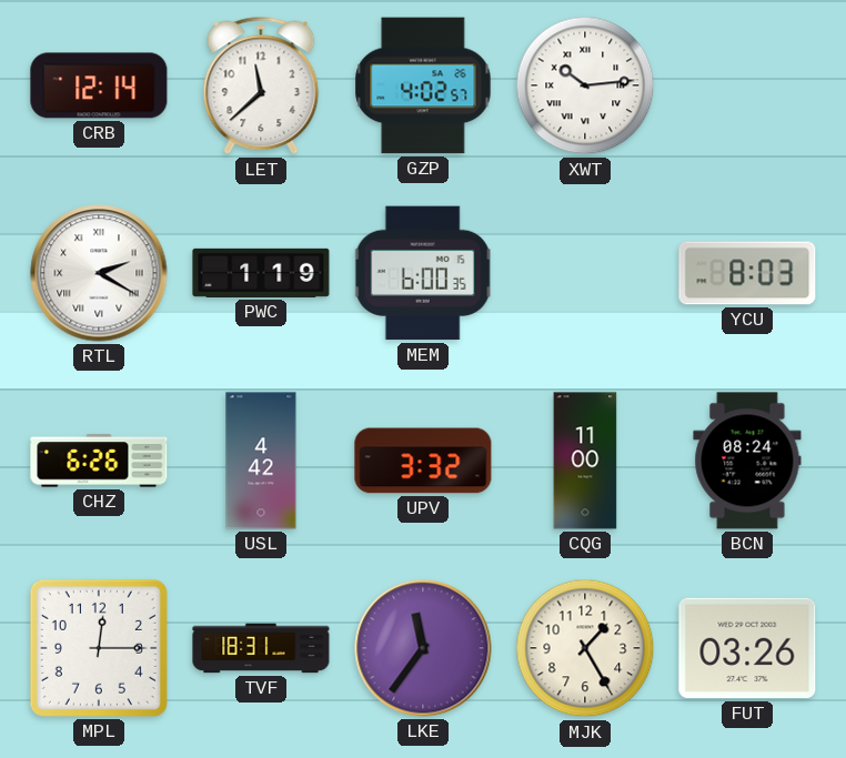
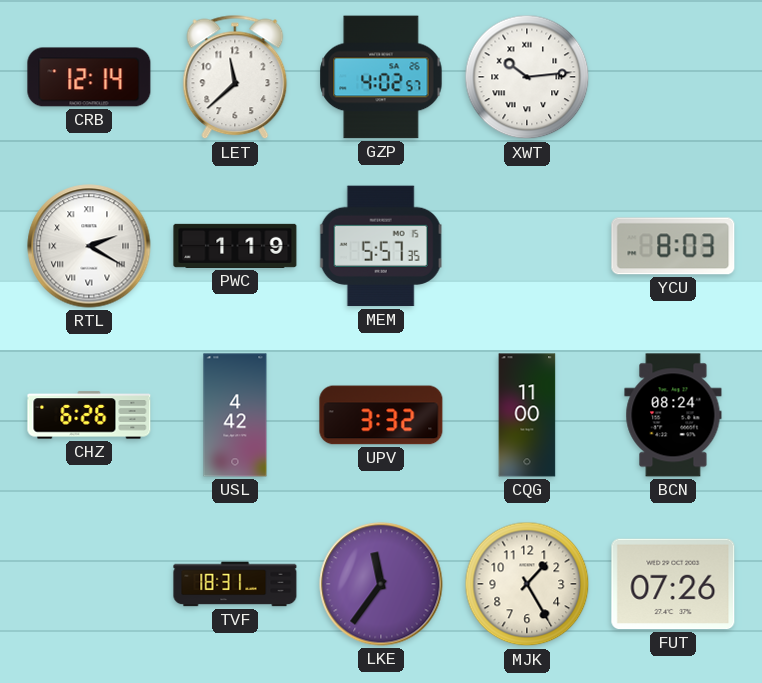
MEM: 6:00 -> 5:57 (381, 246)
MPL: 12:15 -> none (99, 648)
FUT: 03:26 -> 07:26 (673, 584)
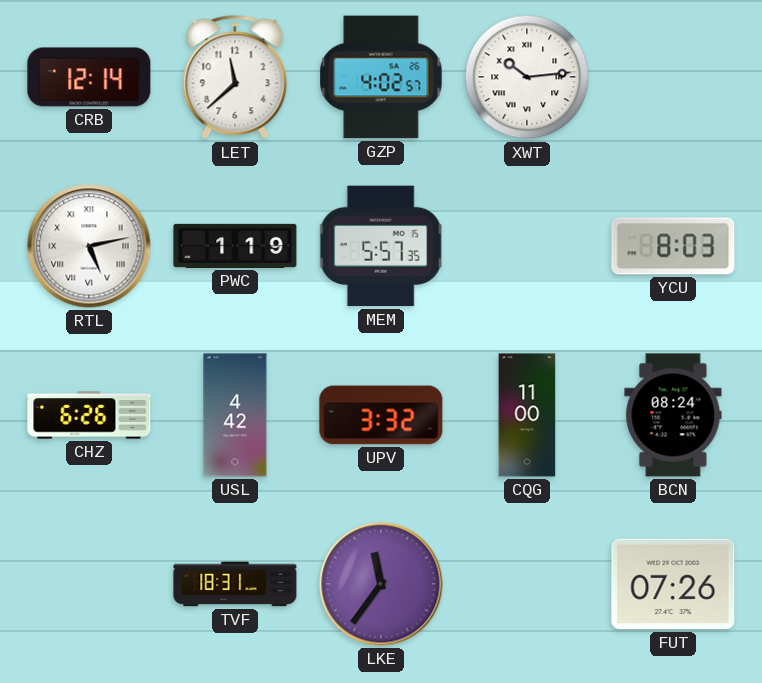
RTL: 2:20 -> 5:13 (89, 246)
MJK: 1:25 -> none (527, 584)
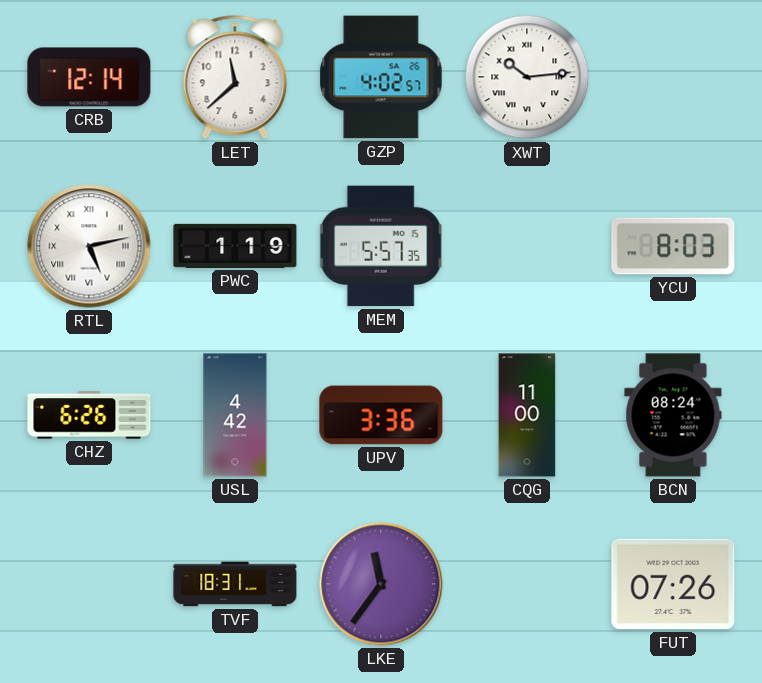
UPV: 3:32 -> 3:36 (381, 415)
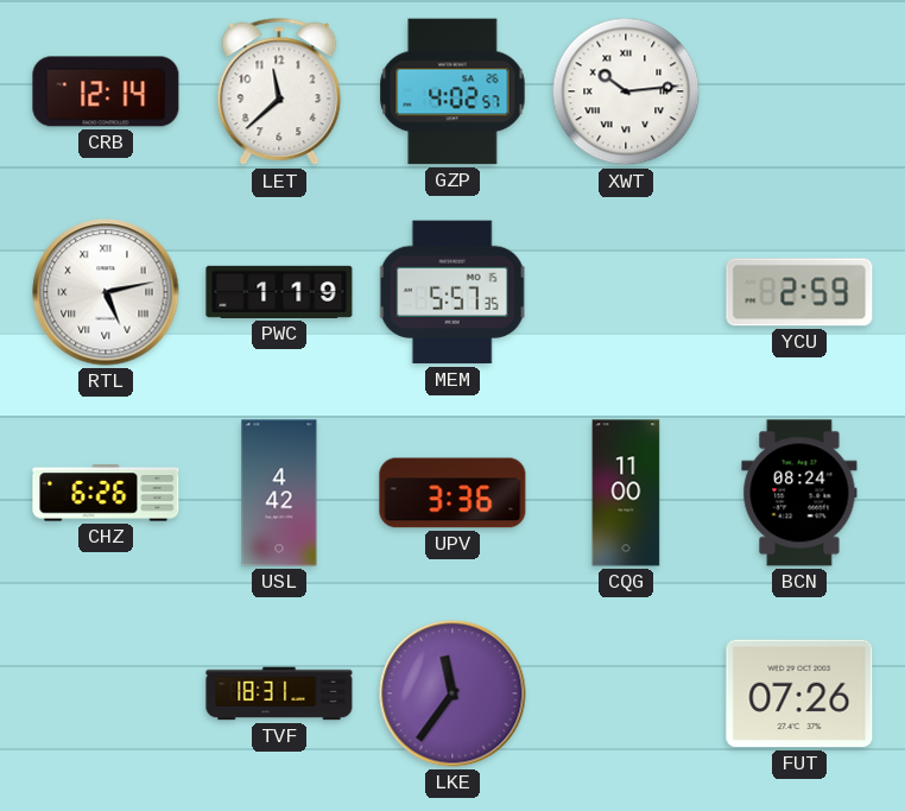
YCU: 8:03 -> 2:59 (799, 292)
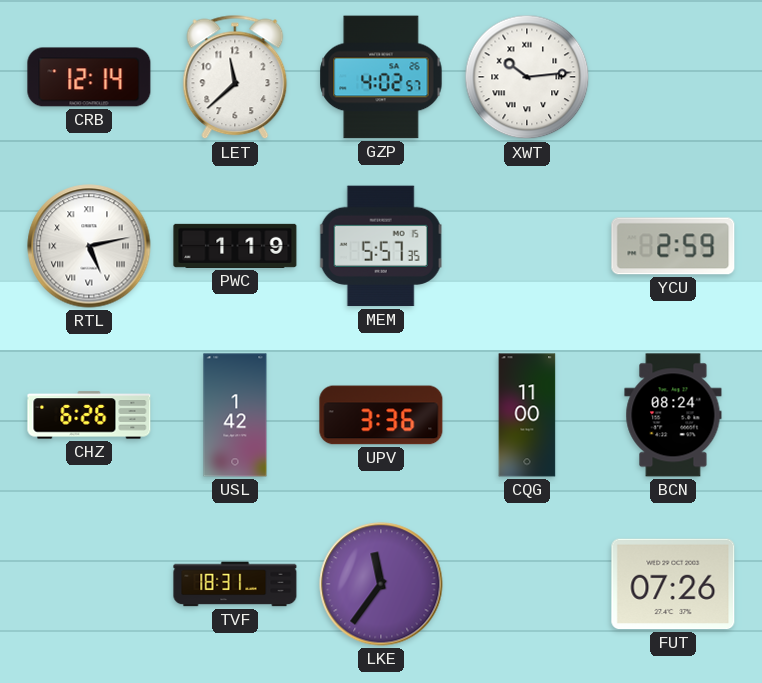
USL: 4:42 -> 1:42 (235, 415)
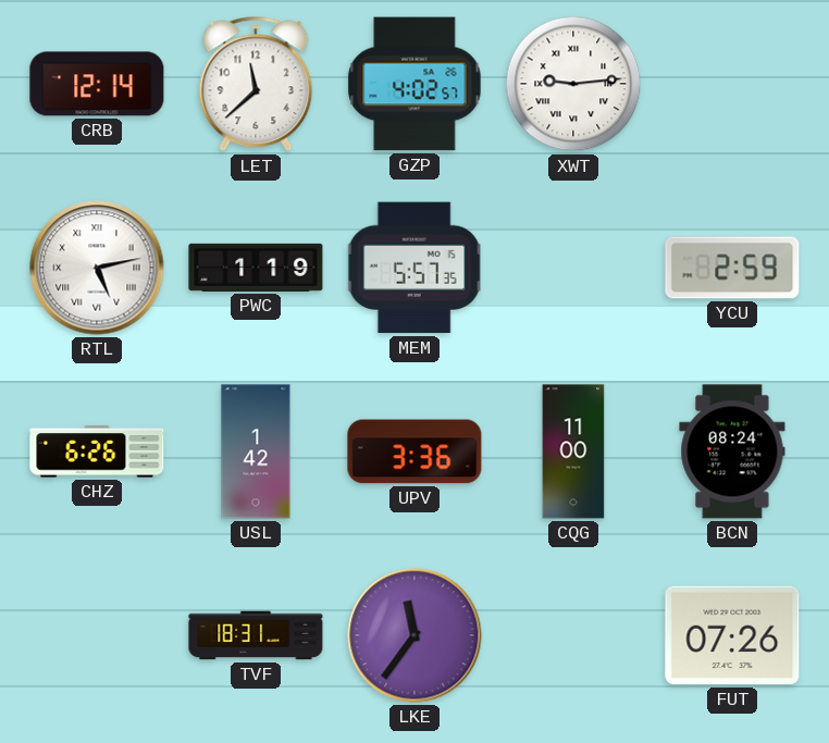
XWT: 10:14 -> 9:14 (573, 84)
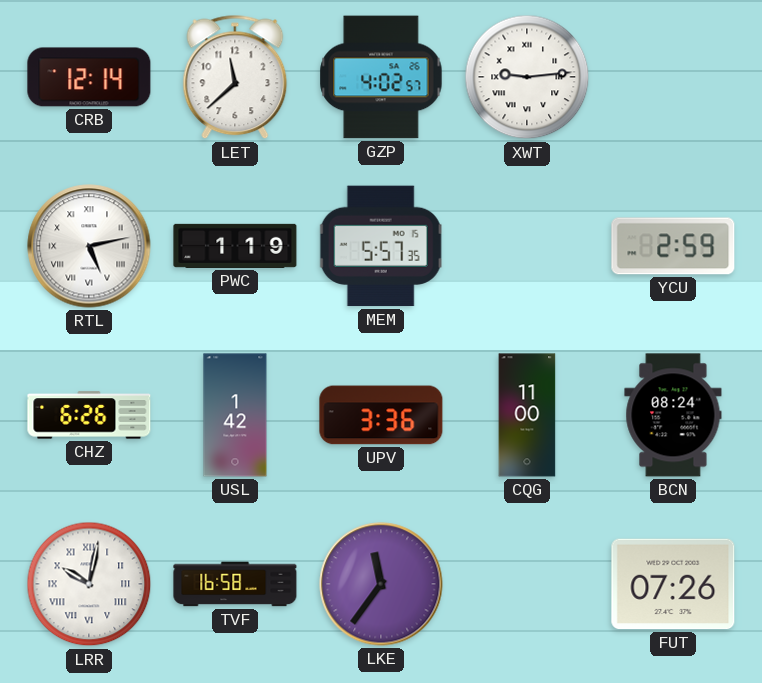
LRR: none -> 10:02 (89, 584)
TVF: 18:31 -> 16:58 (235, 584)
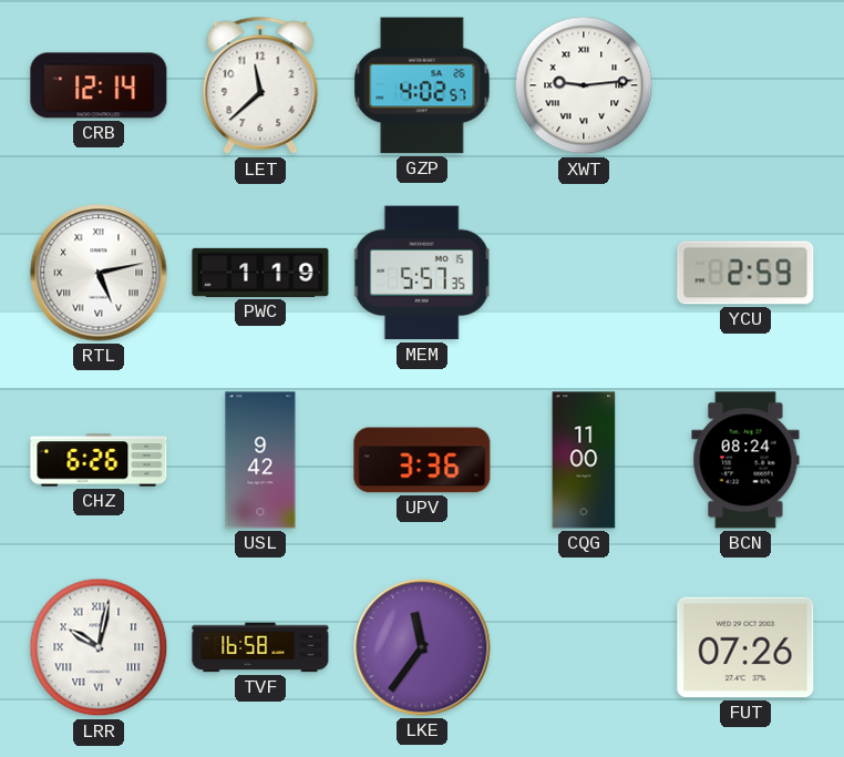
USL: 1:42 -> 9:42 (260, 460)
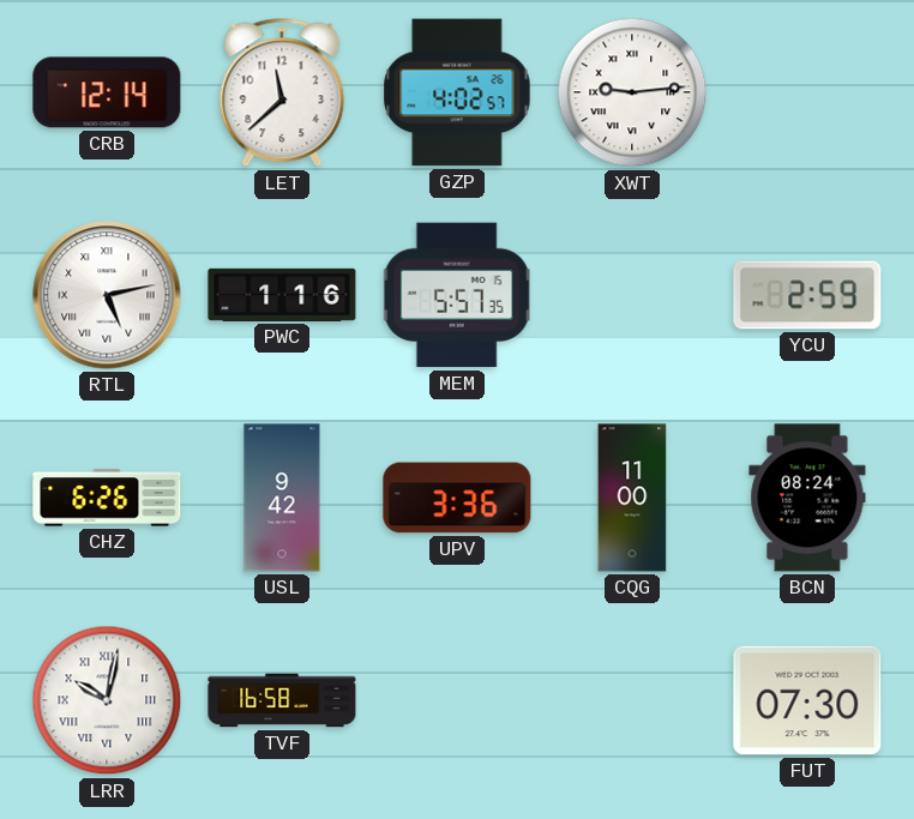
PWC: 1:19 -> 1:16 (282, 295)
LKE: 11:36 -> none (422, 647)
FUT: 07:26 -> 07:30 (807, 700)
